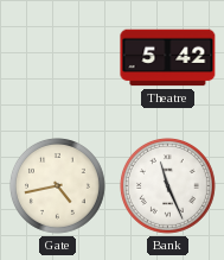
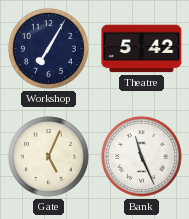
Workshop: none -> 7:05 (49, 49)
Gate: 4:43 -> 5:04 (49, 157)
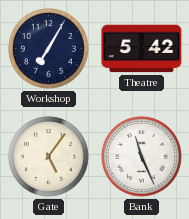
Gate: 5:04 -> 5:06 (49, 157)
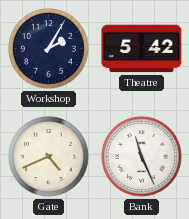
Workshop: 7:05 -> 2:05 (49, 49)
Gate: 5:06 -> 4:41 (49, 157)
